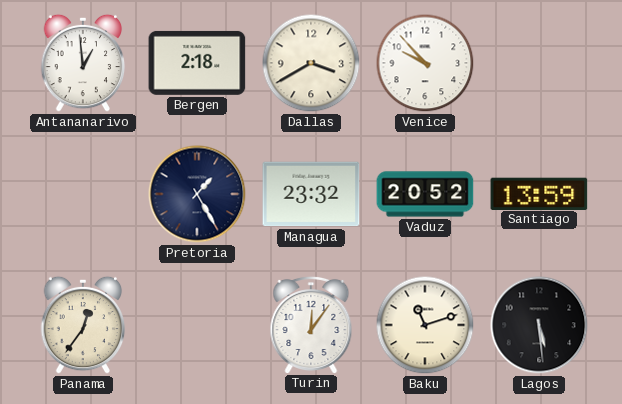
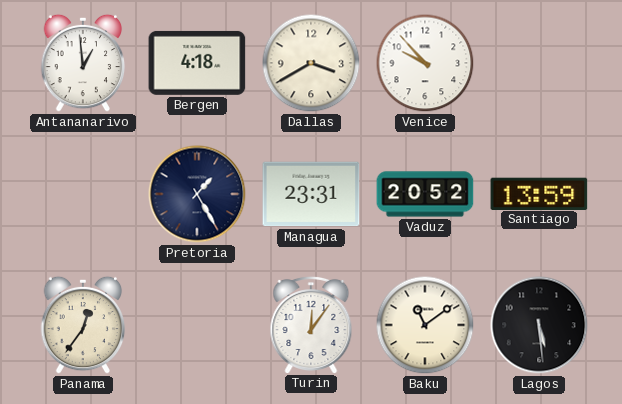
Bergen: 2:18 -> 4:18 (197, 63)
Managua: 23:32 -> 23:31 (311, 194)
Baku: 11:12 -> 11:09 (425, 325)
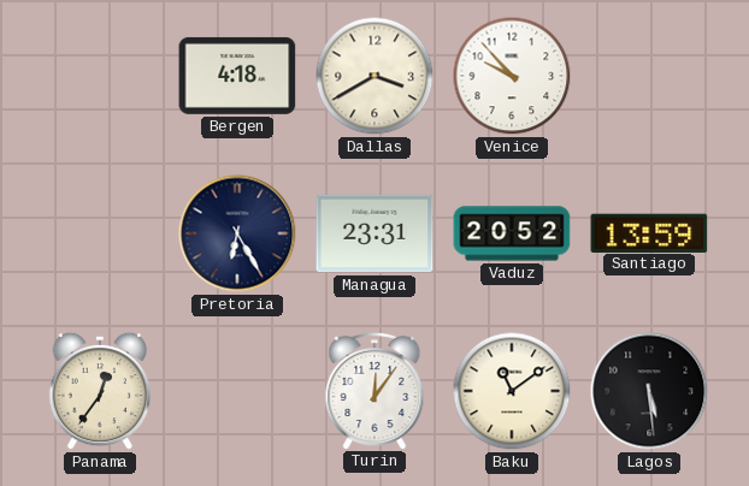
Antananarivo: 12:59 -> none (83, 63)
Pretoria: 1:25 -> 6:25 (237, 233)
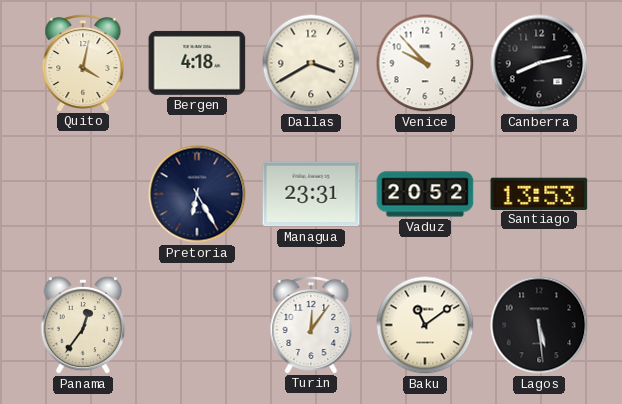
Quito: none -> 4:02 (83, 62)
Canberra: none -> 8:13 (539, 63)
Santiago: 13:59 -> 13:53 (539, 193)
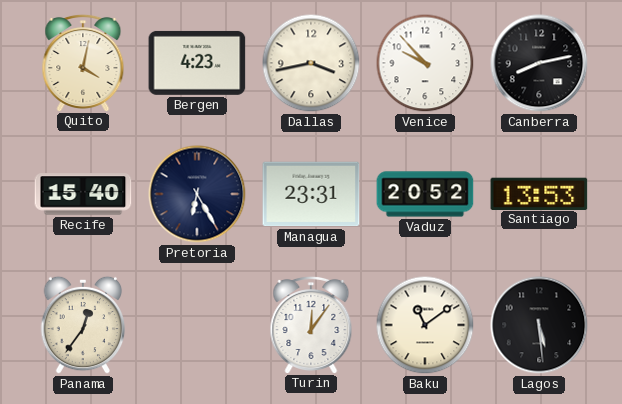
Bergen: 4:18 -> 4:23 (197, 63)
Dallas: 3:40 -> 3:43 (311, 63)
Recife: none -> 15:40 (83, 194)
